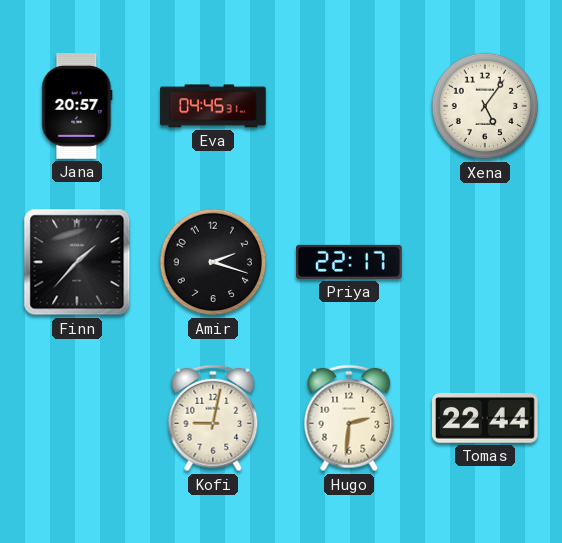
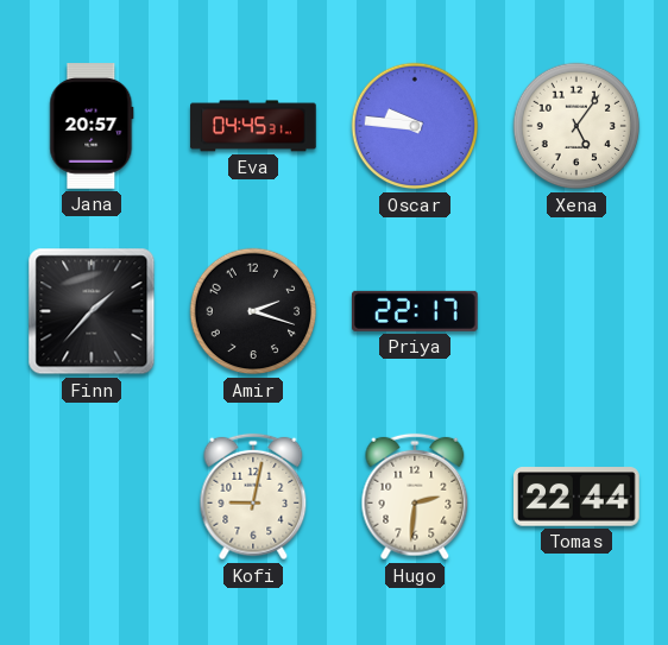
Oscar: none -> 9:46 (415, 126)
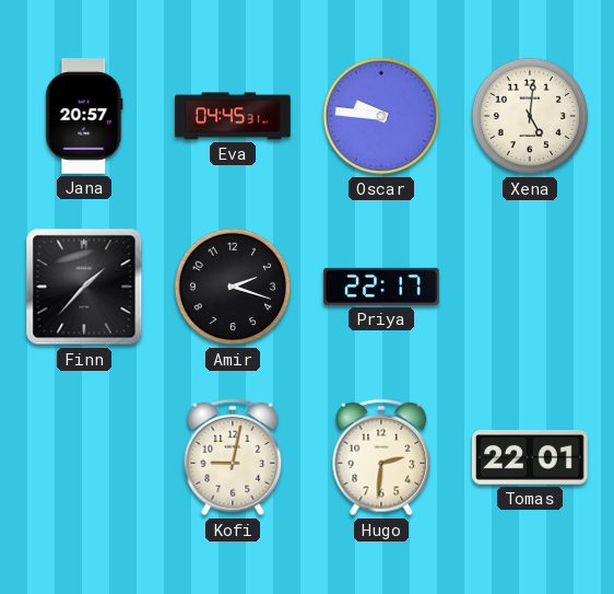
Xena: 5:06 -> 5:01 (530, 116)
Tomas: 22:44 -> 22:01 (531, 457)
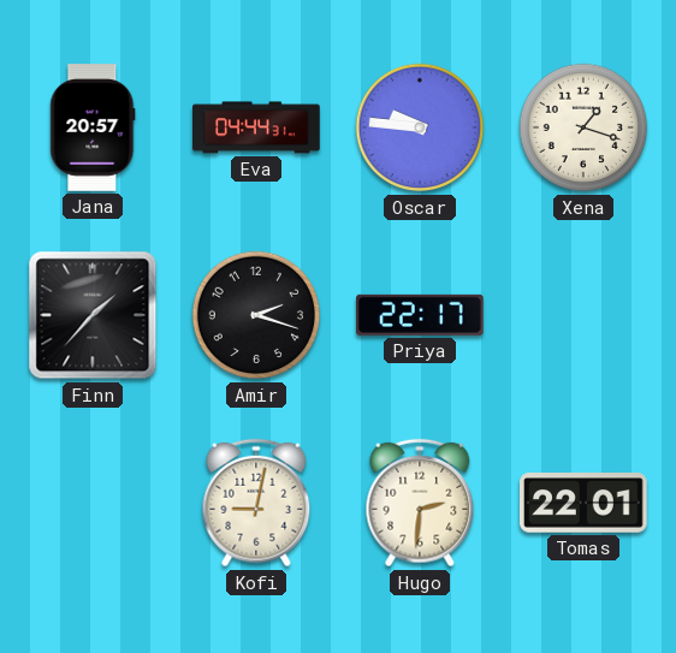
Eva: 04:45 -> 04:44 (256, 127)
Xena: 5:01 -> 1:18 (583, 127)
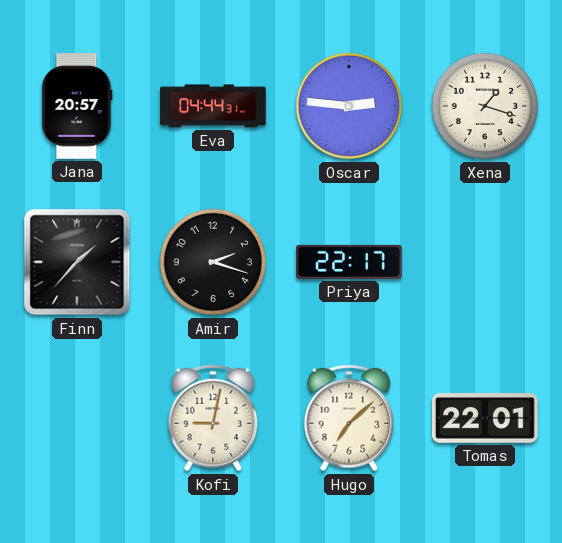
Oscar: 9:46 -> 2:46 (349, 106)
Hugo: 2:31 -> 7:08 (349, 418)
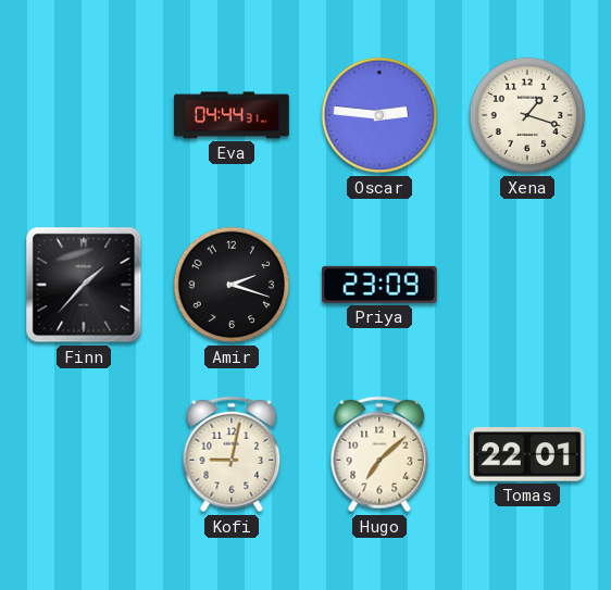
Jana: 20:57 -> none (77, 106)
Priya: 22:17 -> 23:09 (381, 285)
